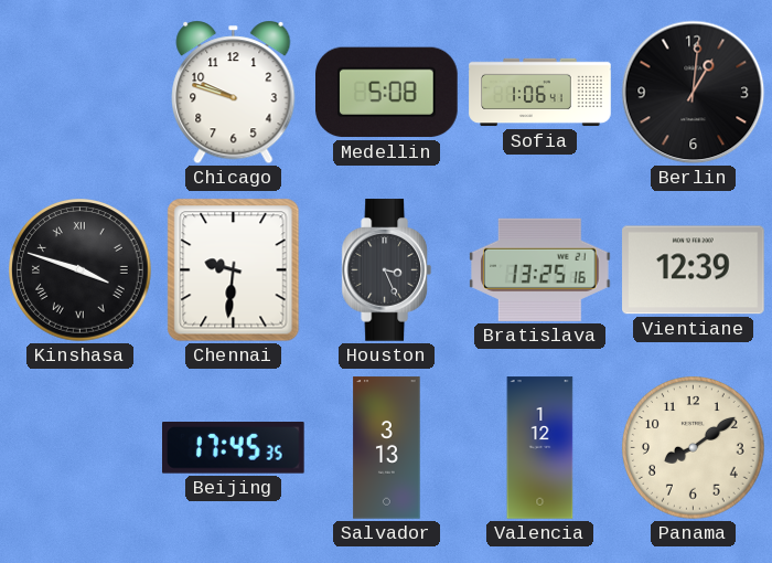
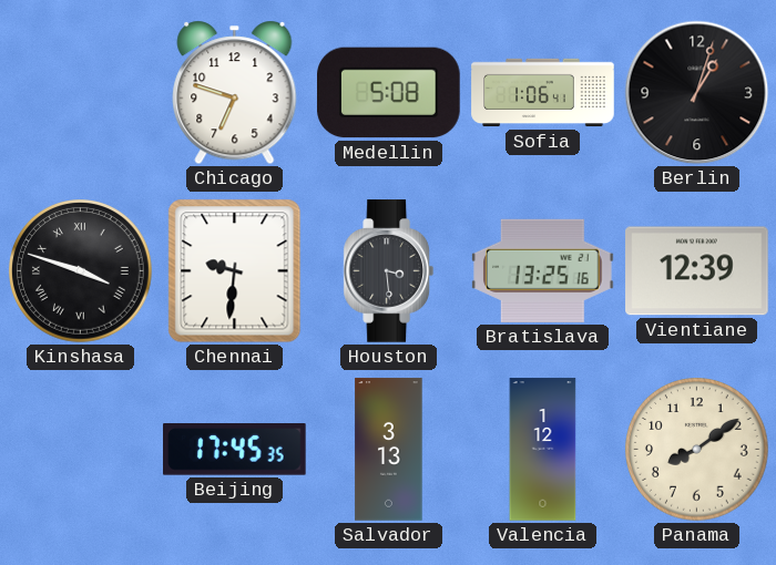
Chicago: 9:48 -> 6:48 (235, 93)
Berlin: 1:01 -> 1:03 (697, 93)
Houston: 3:26 -> 3:29 (388, 271)
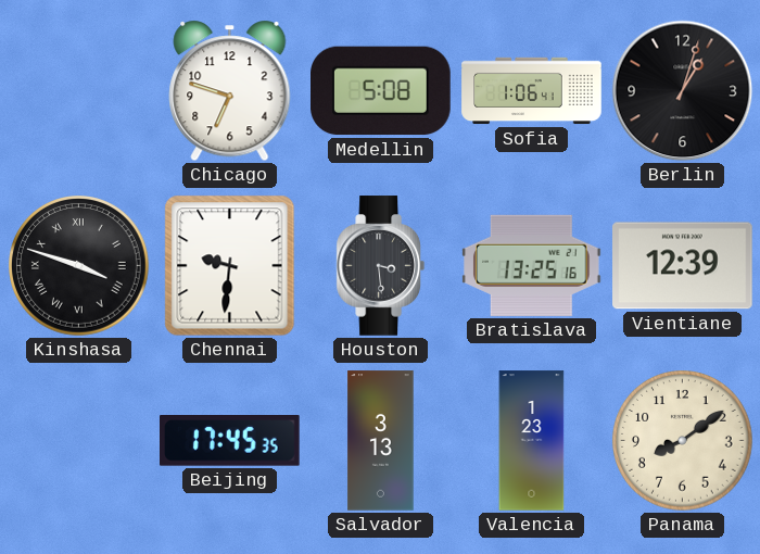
Valencia: 1:12 -> 1:23 (532, 441)
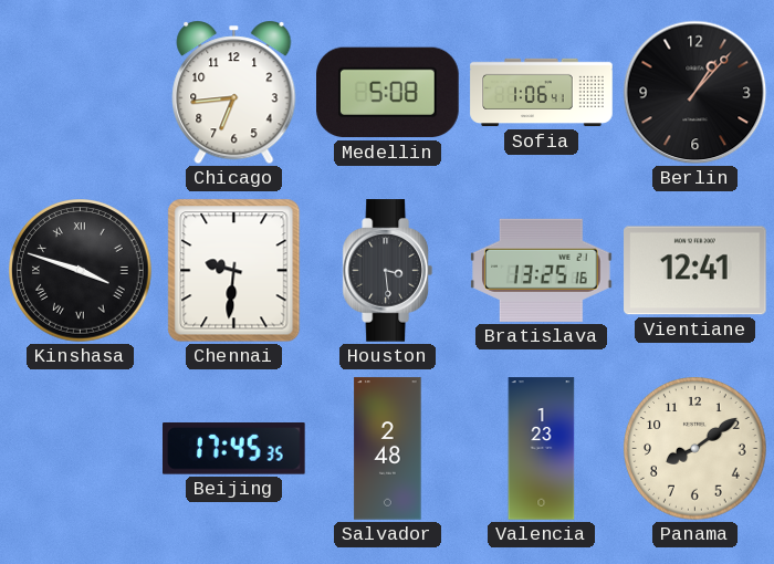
Chicago: 6:48 -> 6:44 (234, 93)
Berlin: 1:03 -> 1:07 (695, 93)
Vientiane: 12:39 -> 12:41 (695, 271)
Salvador: 3:13 -> 2:48 (388, 449)
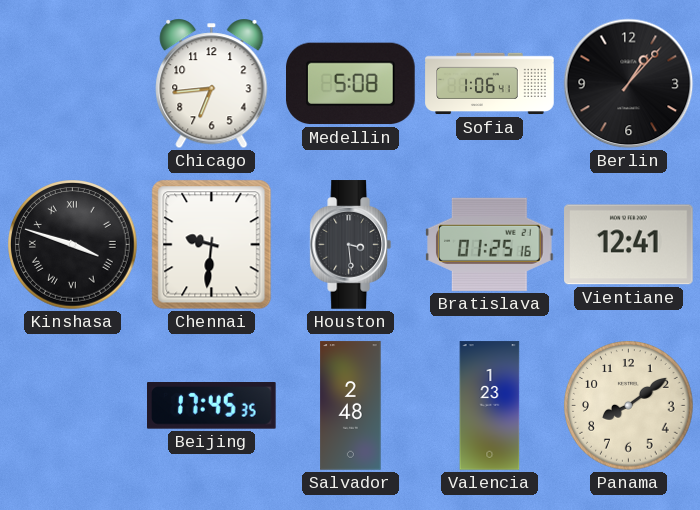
Bratislava: 13:25 -> 01:25 (490, 244)
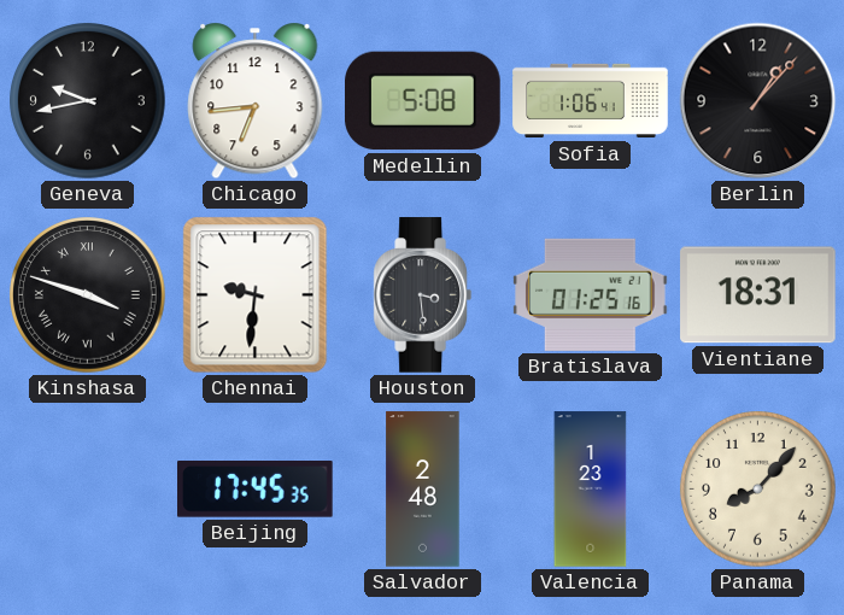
Geneva: none -> 9:43 (88, 101)
Vientiane: 12:41 -> 18:31 (758, 295)
Panama: 8:09 -> 8:07 (758, 490)
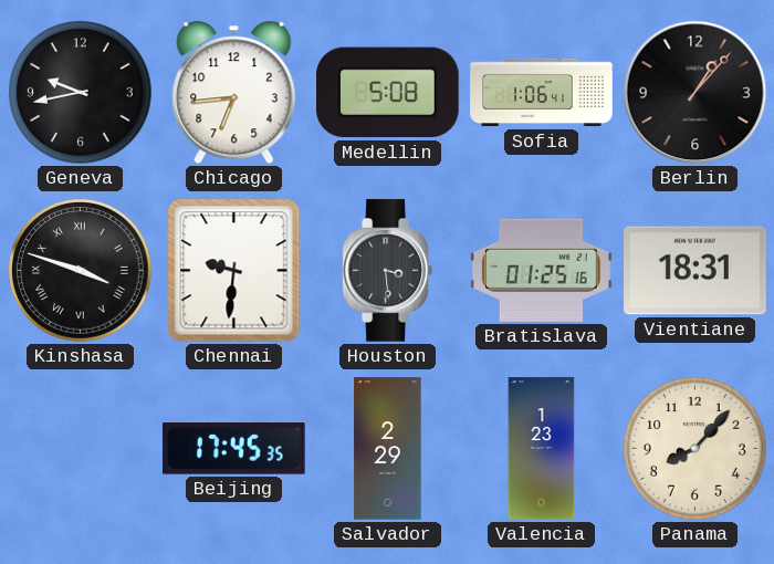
Salvador: 2:48 -> 2:29 (388, 449)
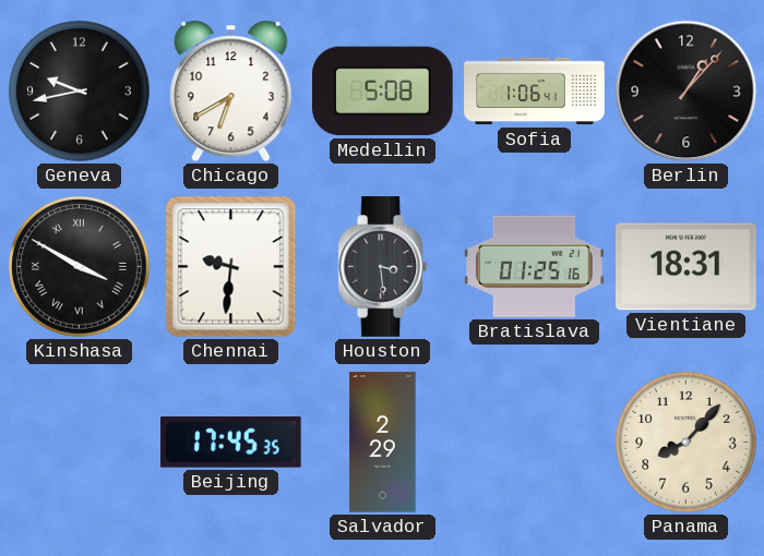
Chicago: 6:44 -> 6:40 (231, 92)
Kinshasa: 3:48 -> 3:50 (80, 267)
Valencia: 1:23 -> none (542, 449)
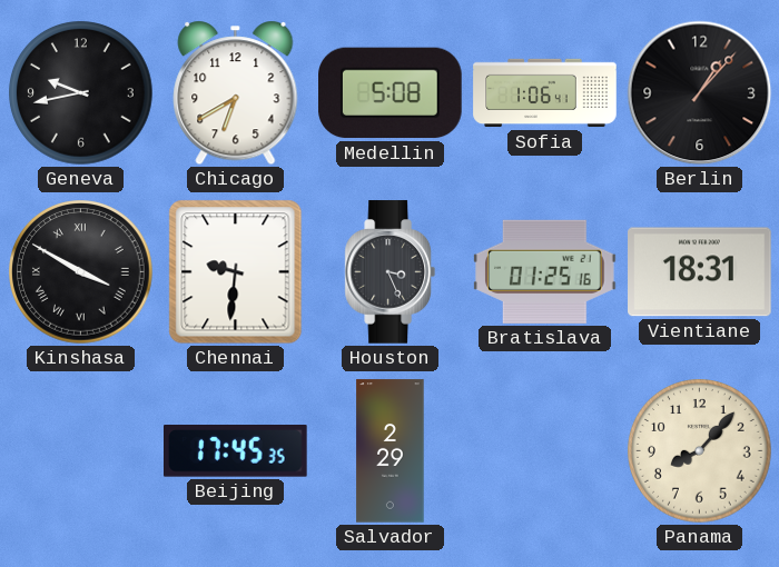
Houston: 3:29 -> 3:26 (389, 272)
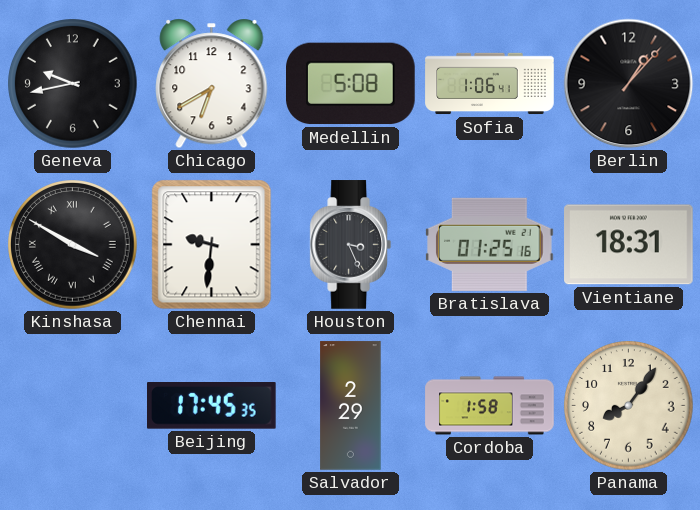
Cordoba: none -> 1:58 (490, 406)
Panama: 8:07 -> 8:06 (629, 406)
